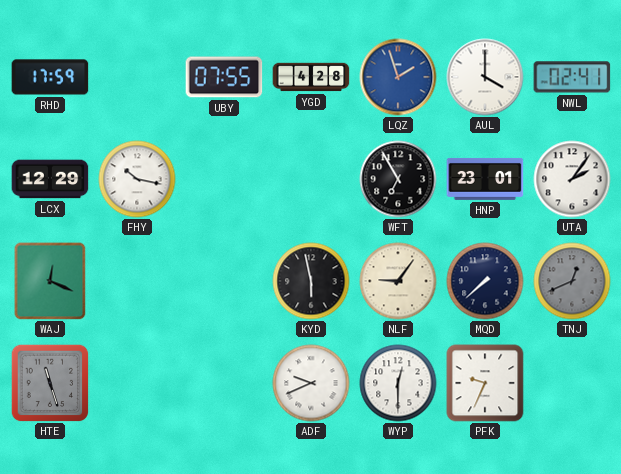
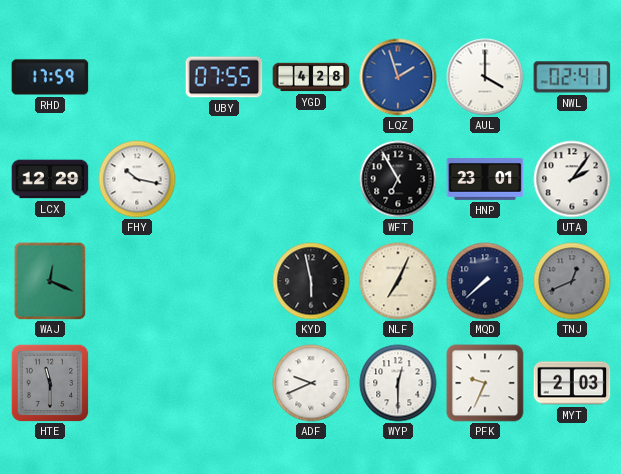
NLF: 9:06 -> 7:04 (398, 281)
HTE: 11:27 -> 11:30 (50, 383)
MYT: none -> 2:03 (572, 383)
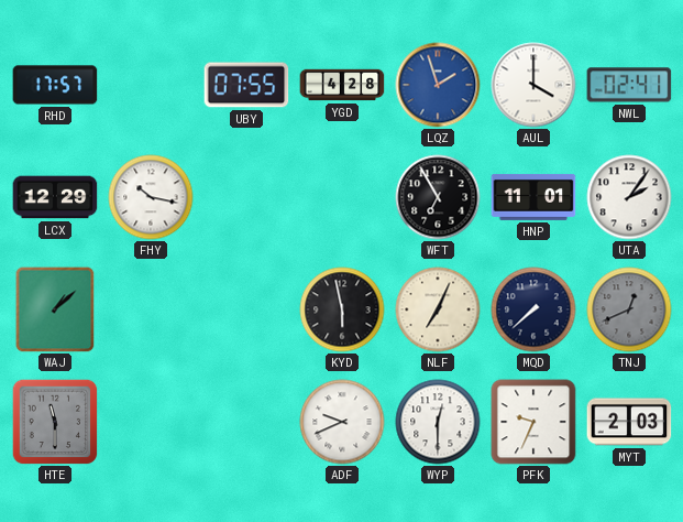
RHD: 17:59 -> 17:57 (55, 85)
HNP: 23:01 -> 11:01 (533, 197)
WAJ: 12:19 -> 1:08 (55, 309)
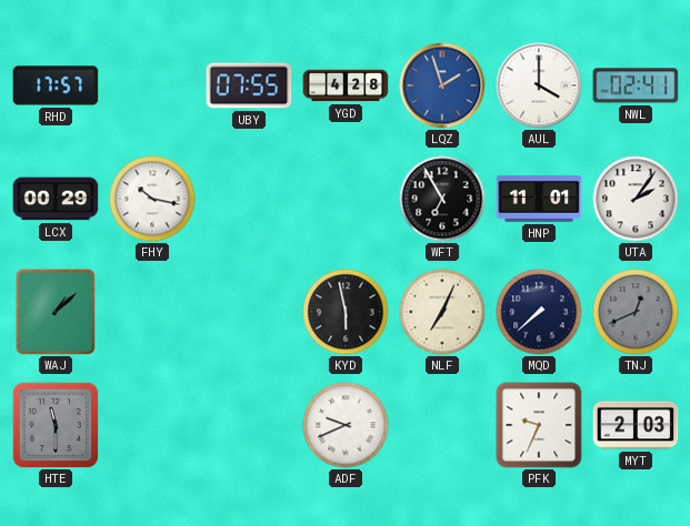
LCX: 12:29 -> 00:29 (56, 199)
WYP: 12:30 -> none (438, 422)
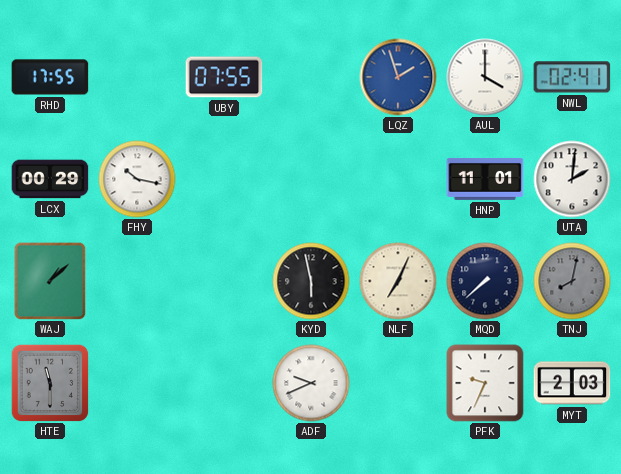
RHD: 17:57 -> 17:55 (50, 77)
YGD: 4:28 -> none (346, 85)
WFT: 6:55 -> none (442, 199)
UTA: 2:06 -> 2:01 (572, 179)
TNJ: 12:41 -> 8:02 (572, 281)
